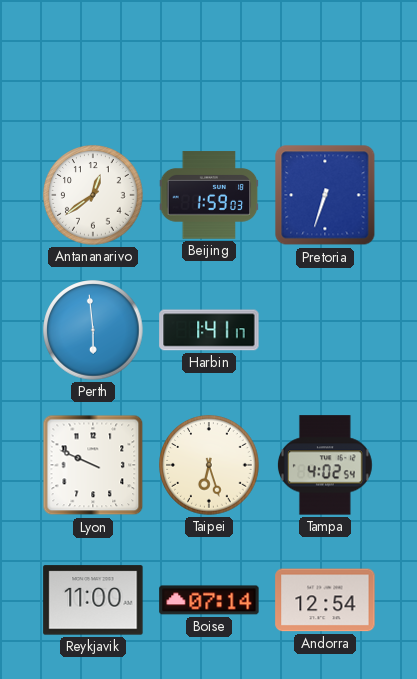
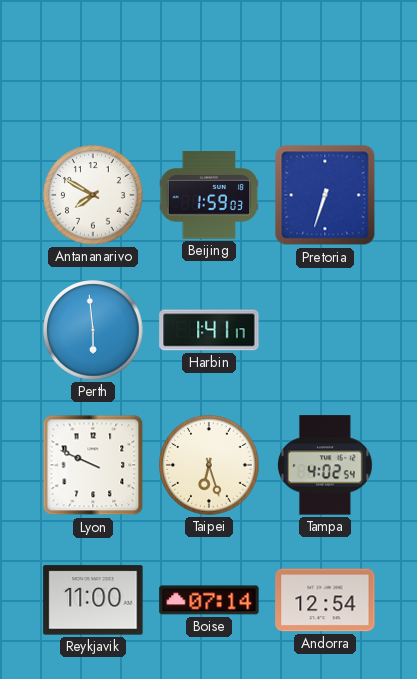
Antananarivo: 12:39 -> 7:50 (93, 195)
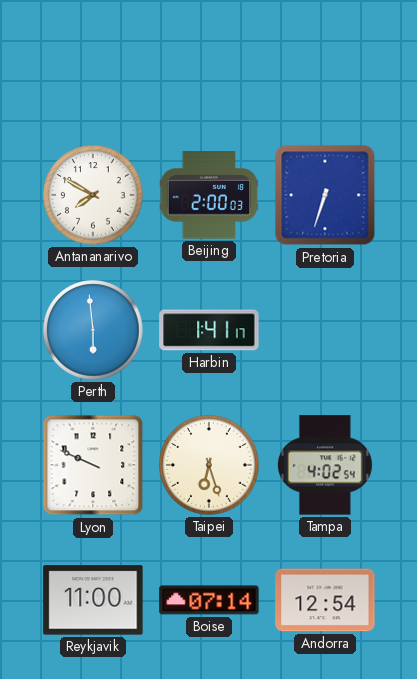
Beijing: 1:59 -> 2:00 (209, 195)
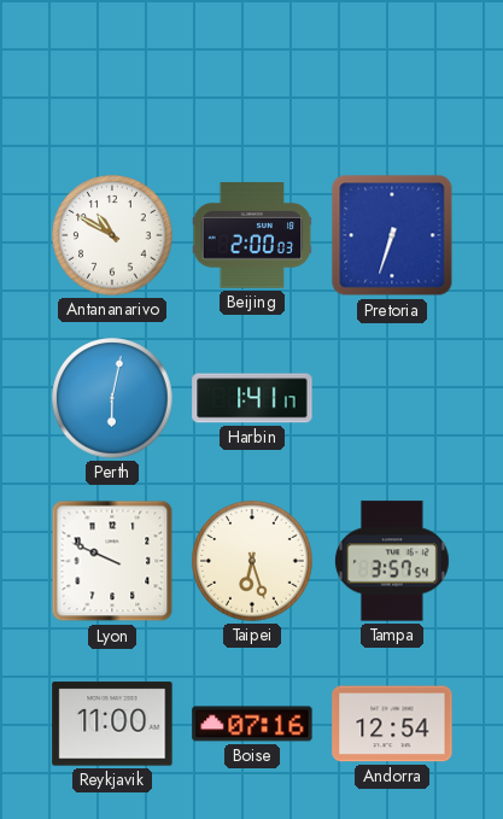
Antananarivo: 7:50 -> 10:50 (112, 235)
Perth: 5:59 -> 6:02 (112, 398)
Tampa: 4:02 -> 3:57 (392, 561)
Boise: 07:14 -> 07:16 (252, 724)
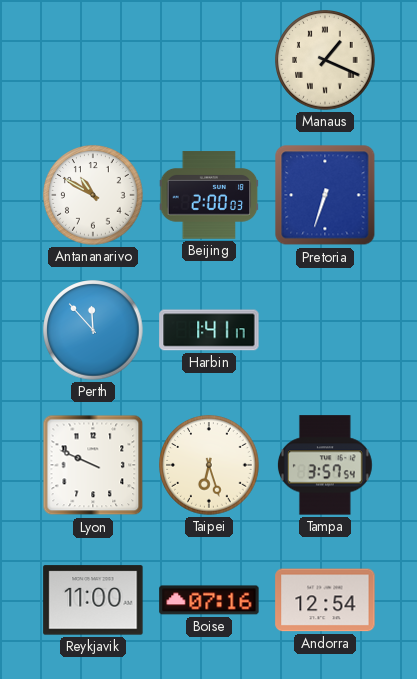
Manaus: none -> 1:19 (325, 60)
Perth: 6:02 -> 11:53 (93, 330)
